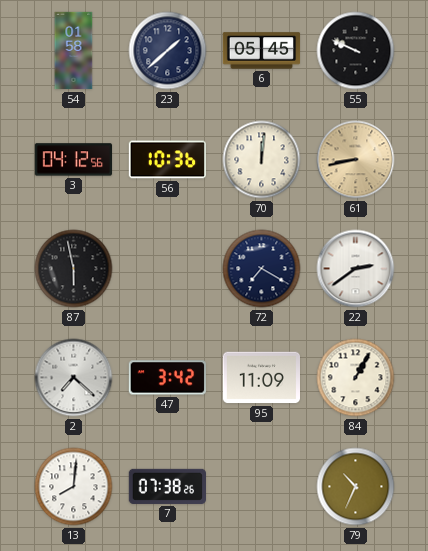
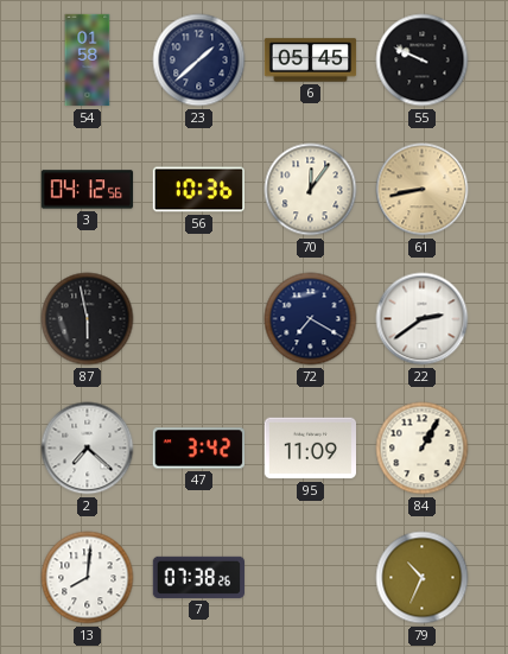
70: 12:01 -> 12:06 (311, 190)
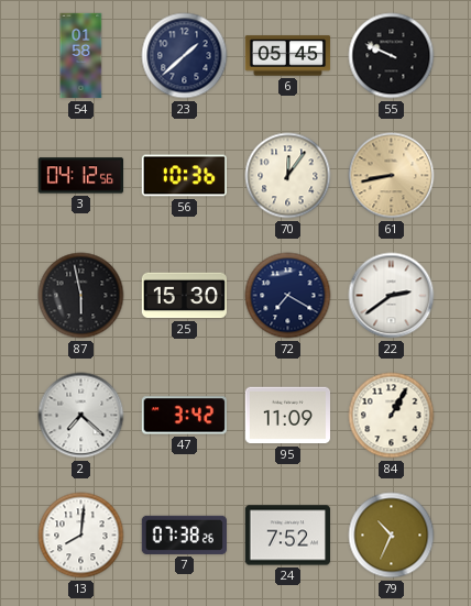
25: none -> 15:30 (184, 296)
24: none -> 7:52 (287, 536)
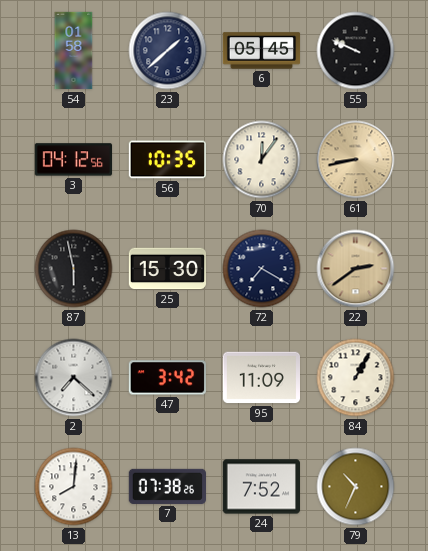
56: 10:36 -> 10:35 (167, 160)
22 dial: white -> champagne (356, 269)
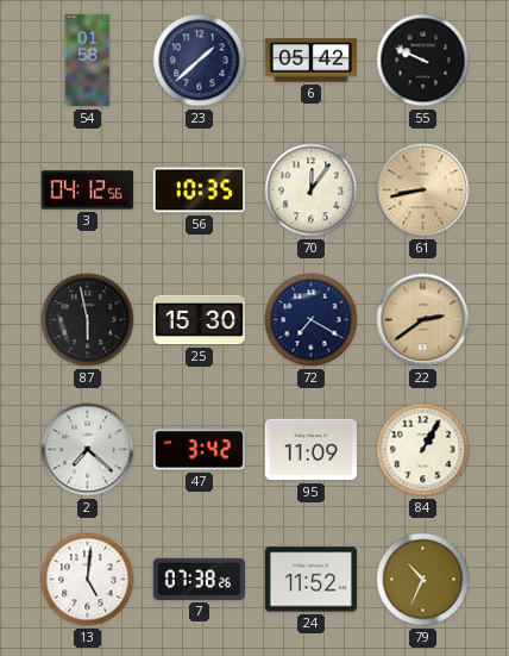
6: 05:45 -> 05:42 (312, 61)
13: 8:01 -> 5:01 (88, 580)
24: 7:52 -> 11:52 (310, 580)
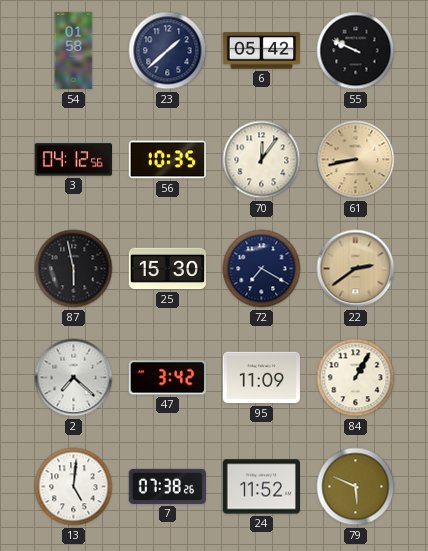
79: 10:34 -> 5:49 (356, 487)
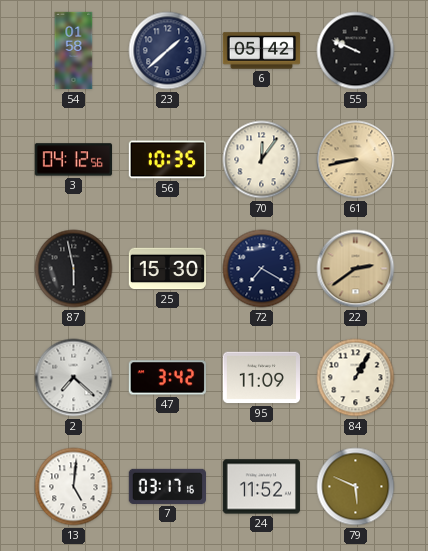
7: 07:38 -> 03:17 (167, 486)
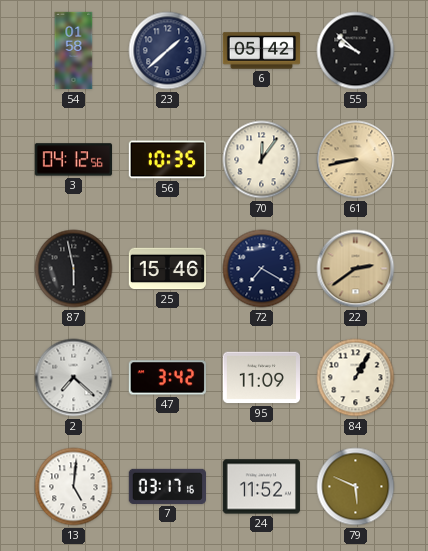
55: 9:49 -> 9:52 (356, 51)
25: 15:30 -> 15:46 (167, 269)
